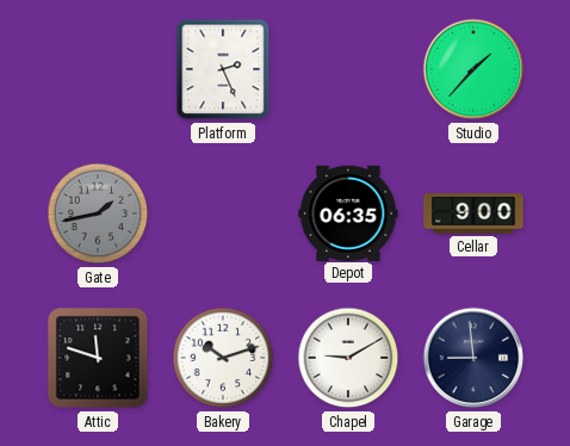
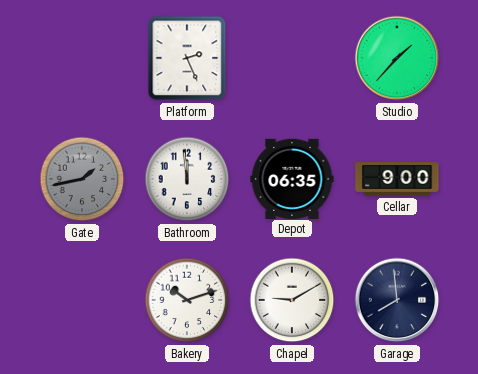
Bathroom: none -> 11:59 (187, 179)
Attic: 11:48 -> none (98, 358)
Garage: 8:59 -> 7:59 (397, 300)
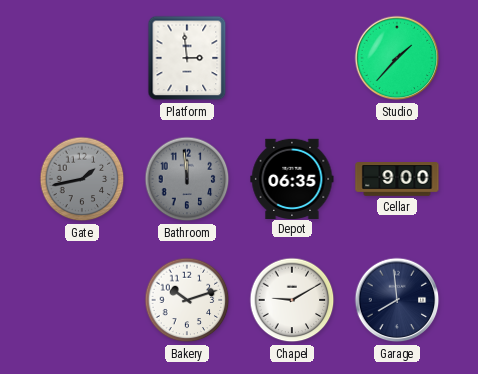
Platform: 2:26 -> 2:59 (187, 58)
Bathroom dial: white -> grey (187, 179)
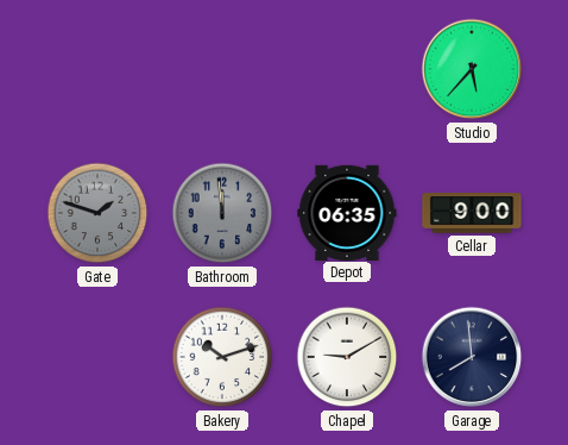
Platform: 2:59 -> none (187, 58)
Studio: 1:37 -> 5:37 (472, 69)
Gate: 1:43 -> 1:48 (97, 213)
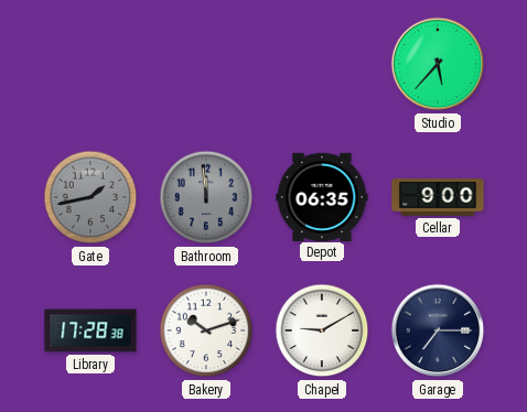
Gate: 1:48 -> 1:43 (90, 197)
Library: none -> 17:28 (90, 330)
Garage: 7:59 -> 7:15 (438, 330)
